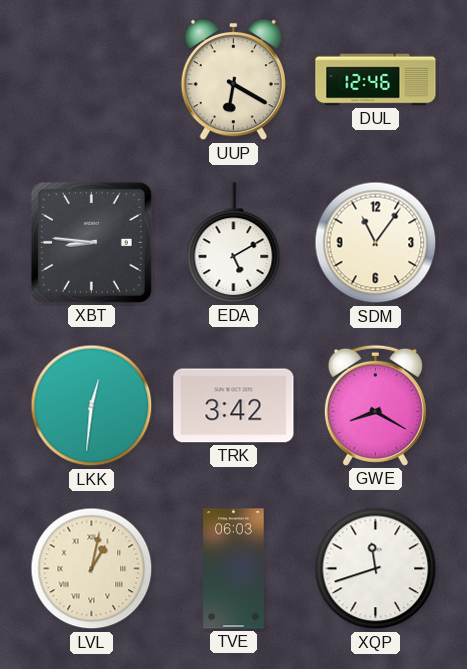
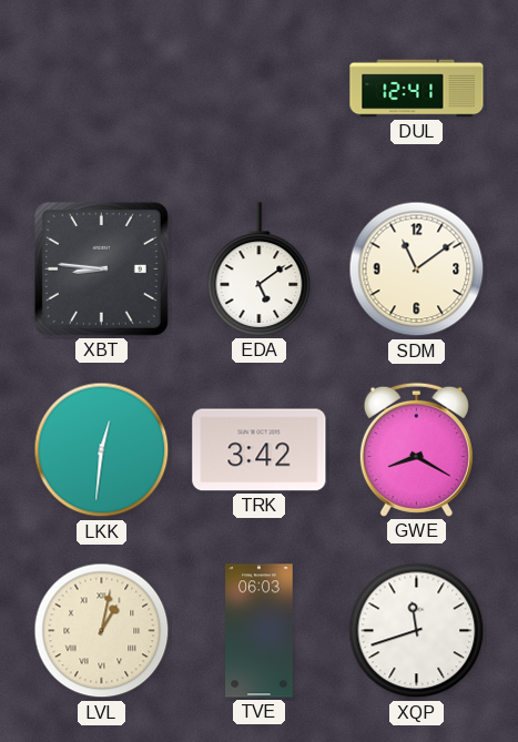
UUP: 6:20 -> none (233, 80)
DUL: 12:46 -> 12:41 (417, 89)
EDA: 5:10 -> 5:09 (260, 270)
SDM: 11:06 -> 11:09 (417, 270)
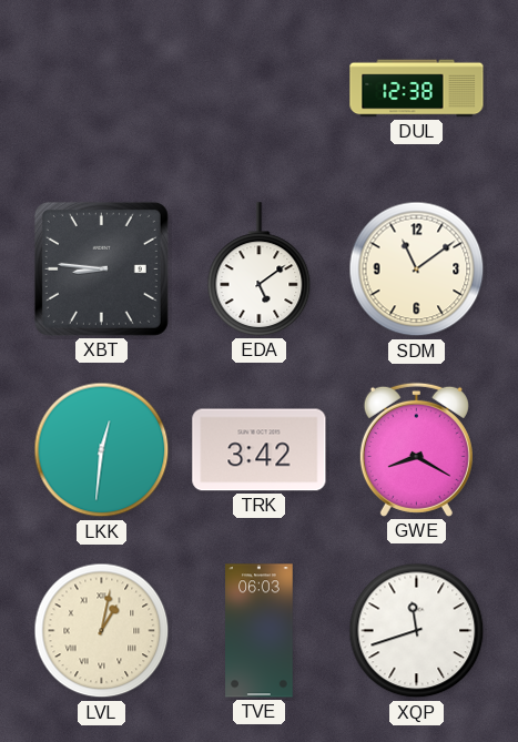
DUL: 12:41 -> 12:38 (417, 89)
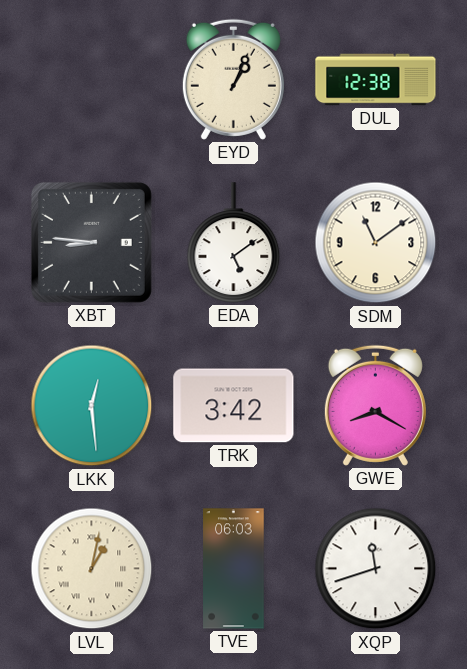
EYD: none -> 1:04 (233, 79)
LKK: 12:31 -> 12:29 (92, 406)
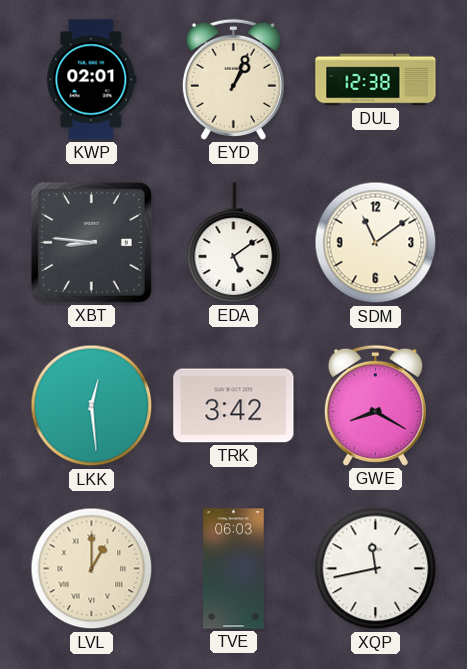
KWP: none -> 02:01 (92, 80)
LVL: 1:02 -> 1:00 (92, 569)
XQP: 11:42 -> 11:43 (376, 569)
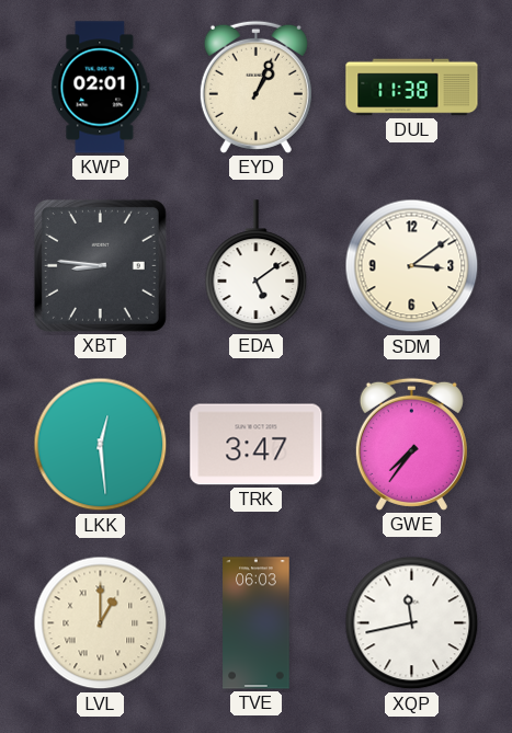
DUL: 12:38 -> 11:38 (412, 88)
SDM: 11:09 -> 3:09 (412, 266)
TRK: 3:42 -> 3:47 (257, 445)
GWE: 8:20 -> 7:36 (411, 444)
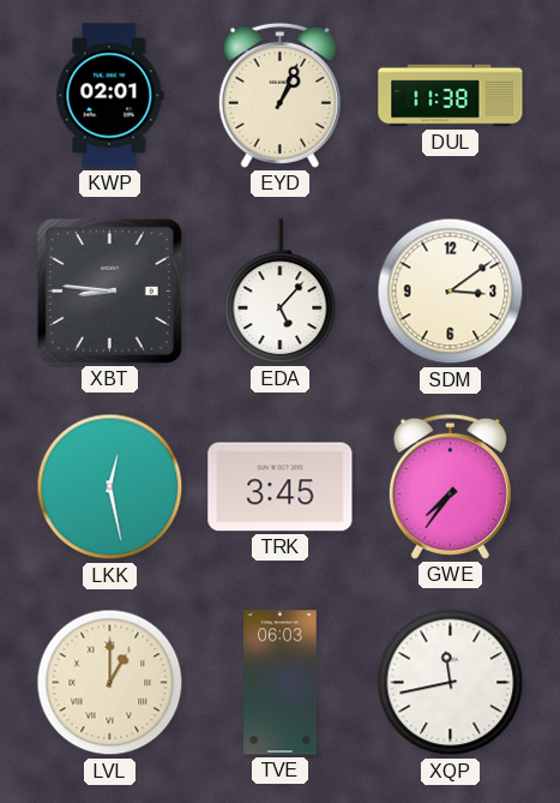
EDA: 5:09 -> 5:07 (281, 292)
LKK: 12:29 -> 12:28 (110, 487)
TRK: 3:47 -> 3:45 (281, 487)
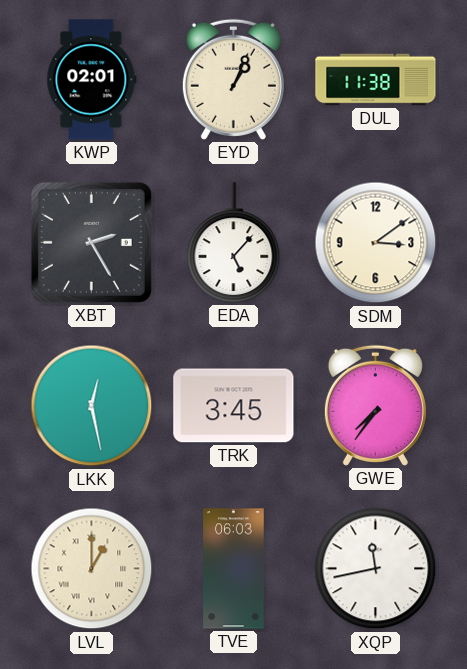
XBT: 8:46 -> 2:25 (91, 242)
